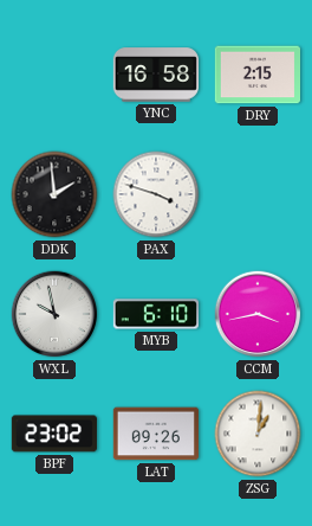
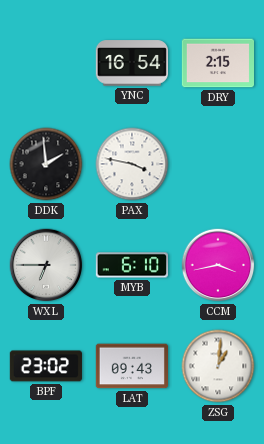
YNC: 16:58 -> 16:54 (131, 63)
PAX: 3:48 -> 3:47 (132, 164)
WXL: 9:58 -> 6:45 (46, 265)
LAT: 09:26 -> 09:43 (131, 366)
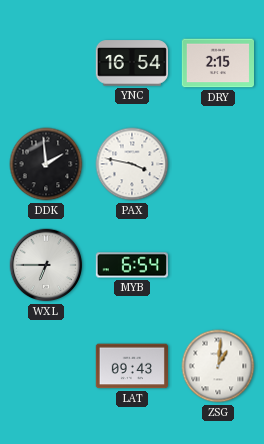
MYB: 6:10 -> 6:54 (131, 265)
CCM: 3:43 -> none (218, 265)
BPF: 23:02 -> none (46, 366)
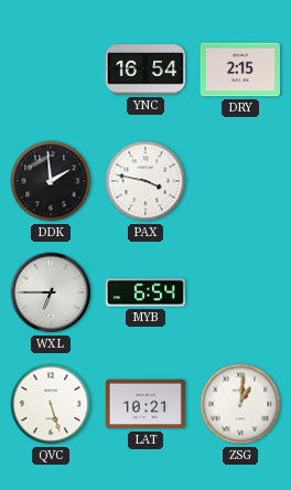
QVC: none -> 5:27 (51, 404)
LAT: 09:43 -> 10:21 (144, 404)
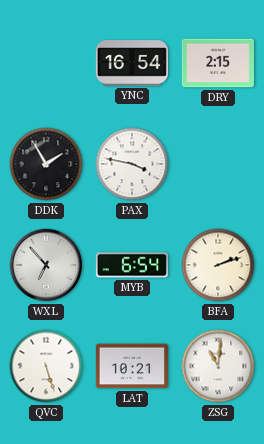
DDK: 1:59 -> 1:55 (46, 164)
WXL: 6:45 -> 6:53 (46, 265)
BFA: none -> 2:12 (218, 265)
ZSG: 1:01 -> 11:01 (218, 366)
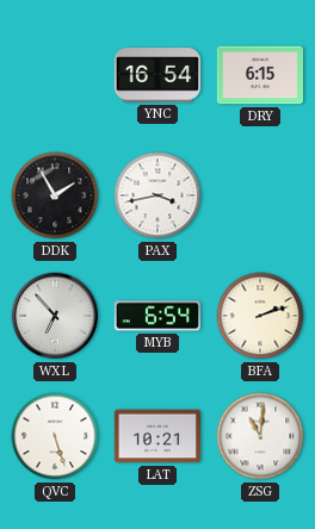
DRY: 2:15 -> 6:15 (259, 75)
PAX: 3:47 -> 3:43 (157, 195)
